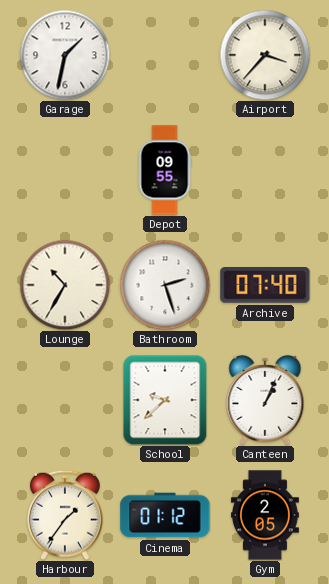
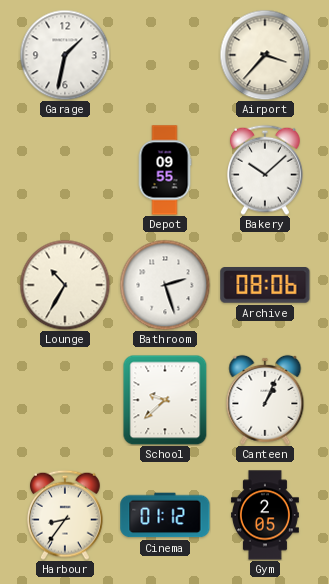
Bakery: none -> 10:08 (265, 170)
Archive: 07:40 -> 08:06 (265, 286)
Harbour: 1:36 -> 8:36 (65, 515)
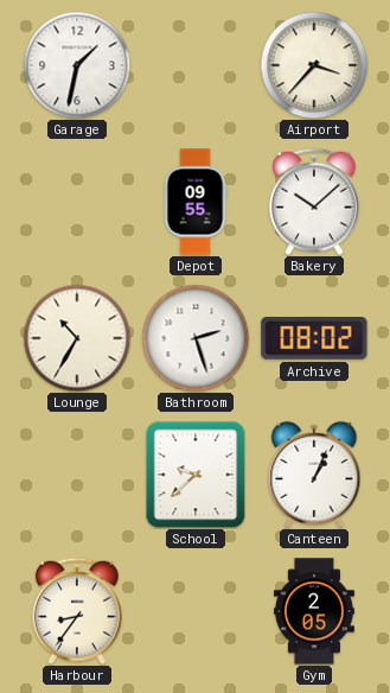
Archive: 08:06 -> 08:02 (314, 339)
Cinema: 01:12 -> none (165, 515)
